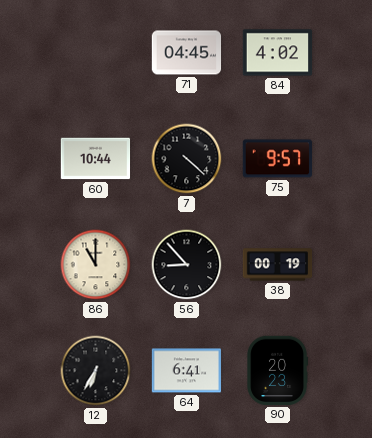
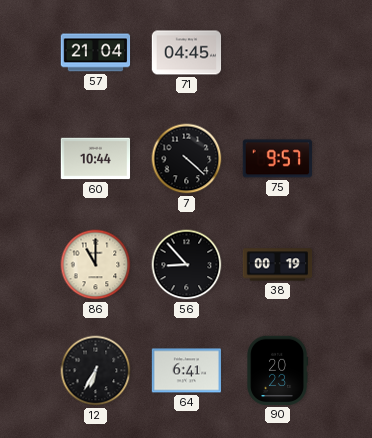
57: none -> 21:04 (96, 53)
84: 4:02 -> none (278, 53)
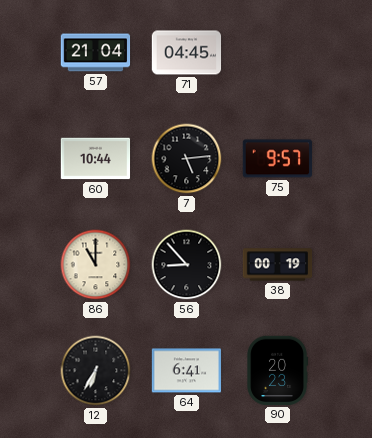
7: 4:22 -> 5:14 (187, 159)
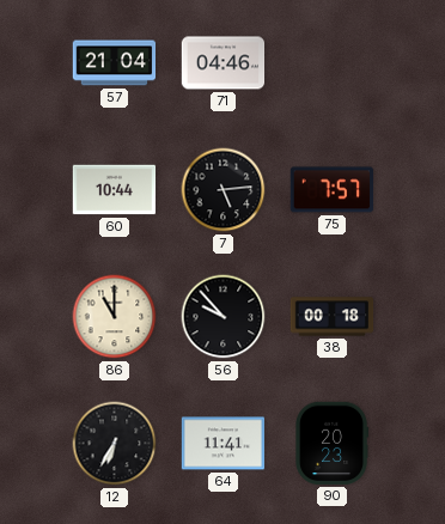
71: 04:45 -> 04:46 (224, 63)
75: 9:57 -> 7:57 (331, 190)
56: 8:53 -> 9:53 (224, 317)
38: 00:19 -> 00:18 (333, 317)
64: 6:41 -> 11:41 (224, 444)
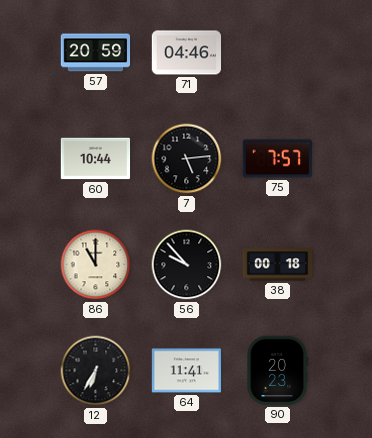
57: 21:04 -> 20:59 (96, 53)
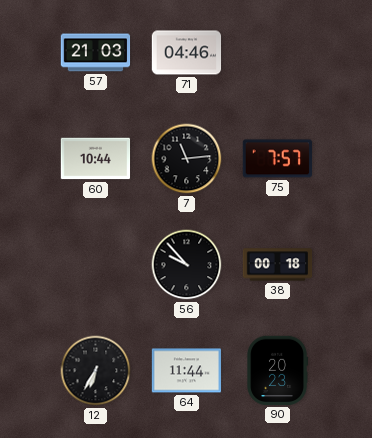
57: 20:59 -> 21:03 (96, 53)
7: 5:14 -> 11:14 (187, 159)
86: 11:00 -> none (96, 265)
64: 11:41 -> 11:44 (187, 371)
